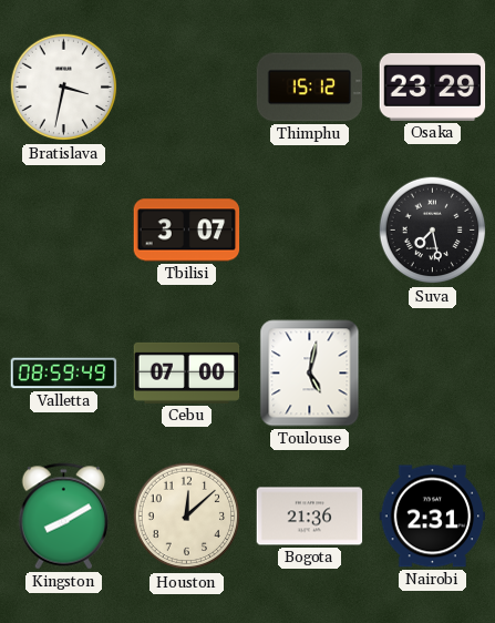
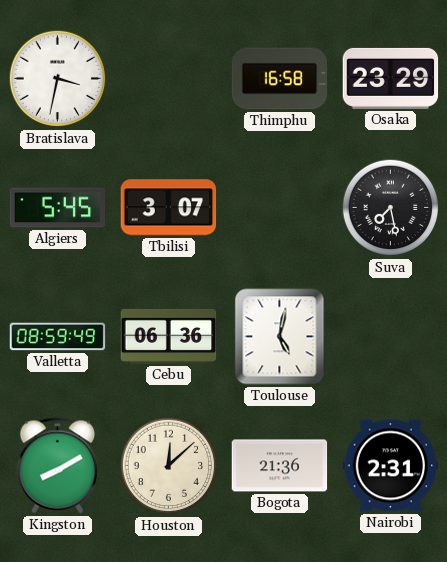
Thimphu: 15:12 -> 16:58 (280, 79)
Algiers: none -> 5:45 (58, 208)
Cebu: 07:00 -> 06:36 (169, 336)
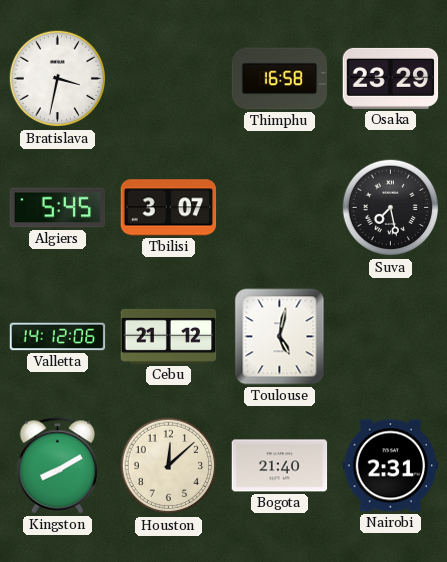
Valletta: 08:59 -> 14:12 (58, 337)
Cebu: 06:36 -> 21:12 (169, 336)
Bogota: 21:36 -> 21:40 (280, 466)
